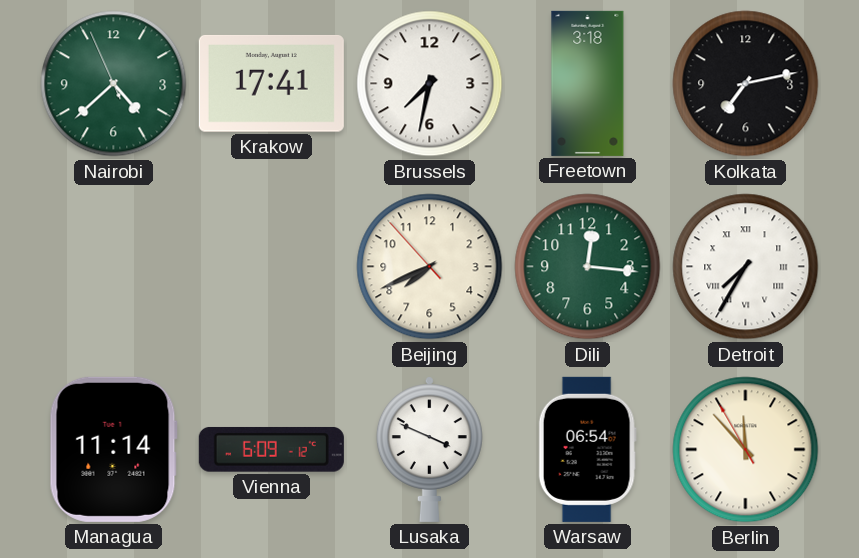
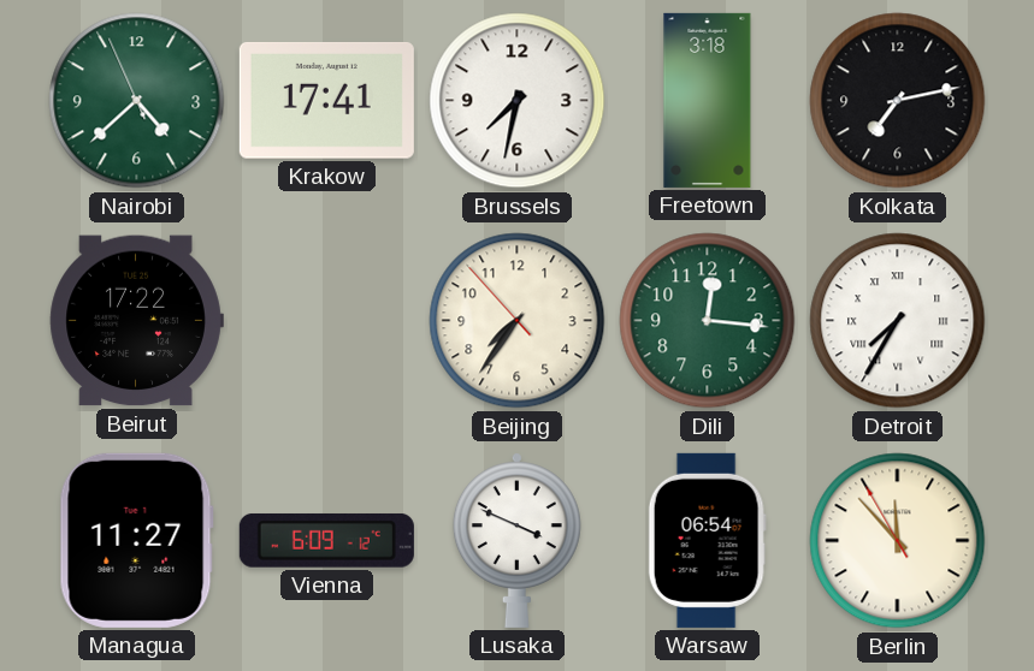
Beirut: none -> 17:22 (136, 321)
Beijing: 7:40 -> 7:35 (518, 321)
Managua: 11:14 -> 11:27 (136, 540)
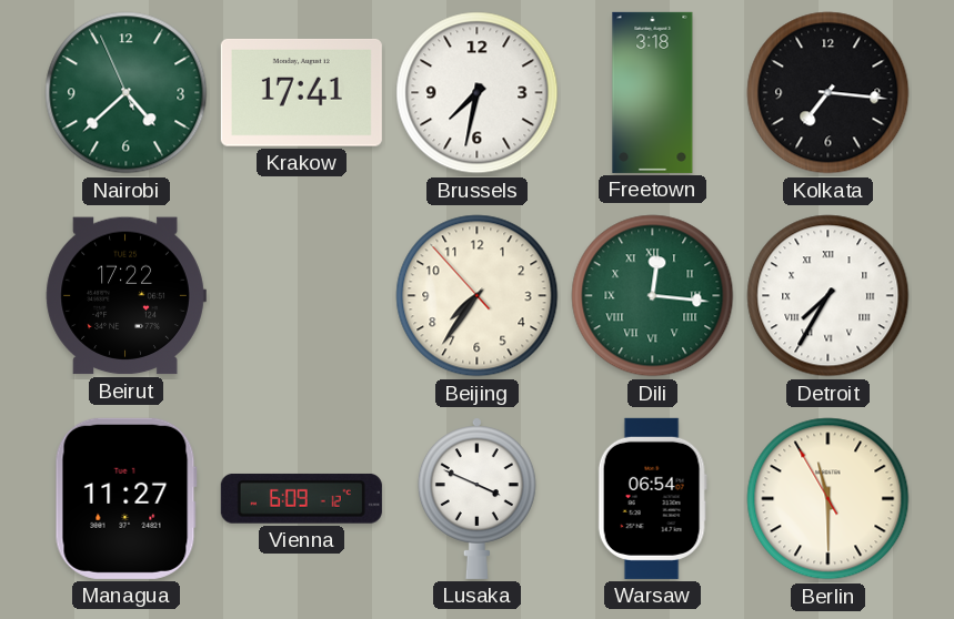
Kolkata: 7:13 -> 7:16 (829, 93)
Dili numerals: Arabic -> Roman (653, 296)
Berlin: 11:52 -> 11:29 (829, 499)
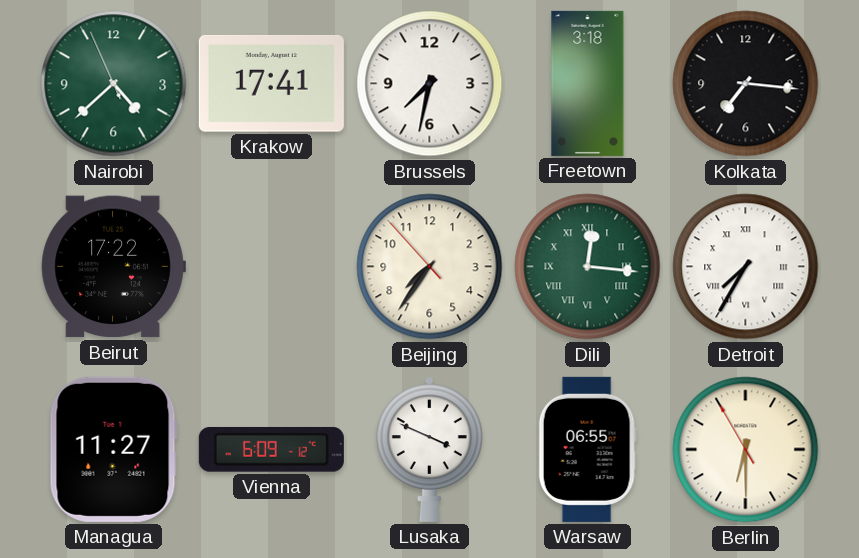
Warsaw: 06:54 -> 06:55 (587, 449)
Berlin: 11:29 -> 6:29 (746, 450)
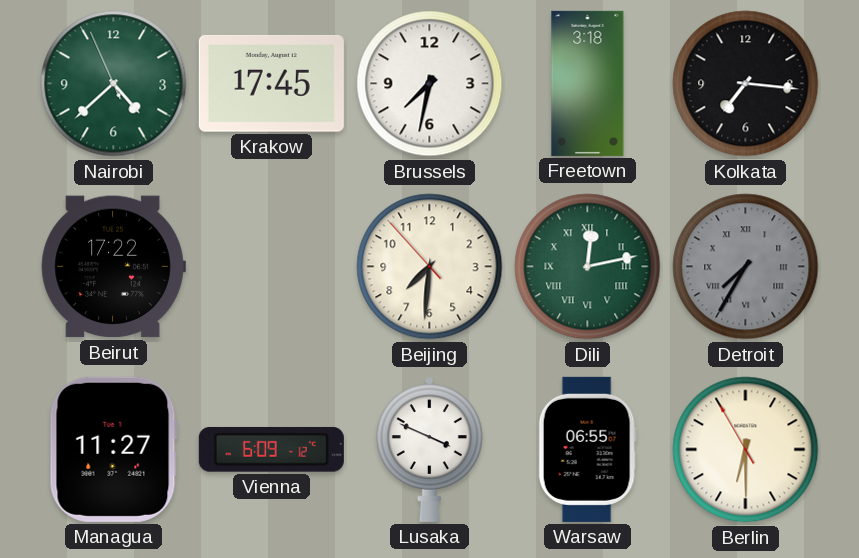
Krakow: 17:41 -> 17:45 (271, 83)
Beijing: 7:35 -> 7:30 (430, 267)
Dili: 12:16 -> 12:13 (588, 267)
Detroit dial: white -> grey (746, 267)
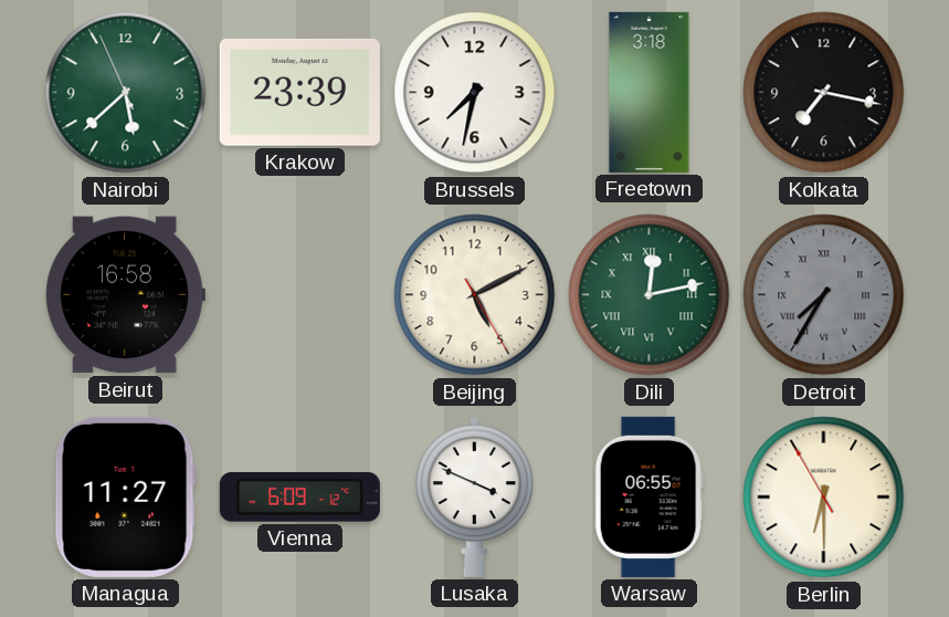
Nairobi: 4:37 -> 5:37 (126, 93)
Krakow: 17:45 -> 23:39 (299, 92)
Kolkata: 7:16 -> 7:17 (824, 93)
Beirut: 17:22 -> 16:58 (125, 295)
Beijing: 7:30 -> 5:10 (475, 295)
